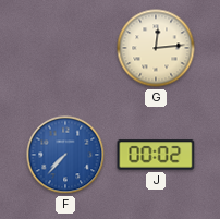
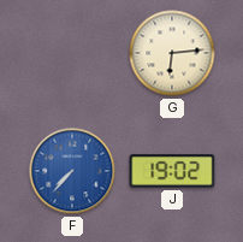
G: 12:14 -> 6:14 (172, 53)
J: 00:02 -> 19:02 (172, 171)
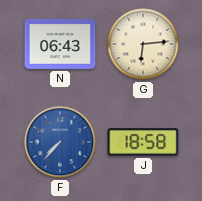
N: none -> 06:43 (60, 44)
J: 19:02 -> 18:58 (143, 142)
